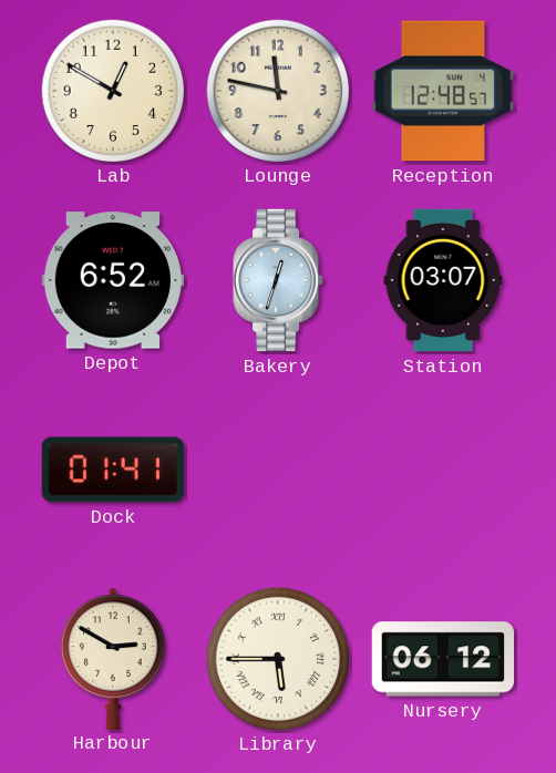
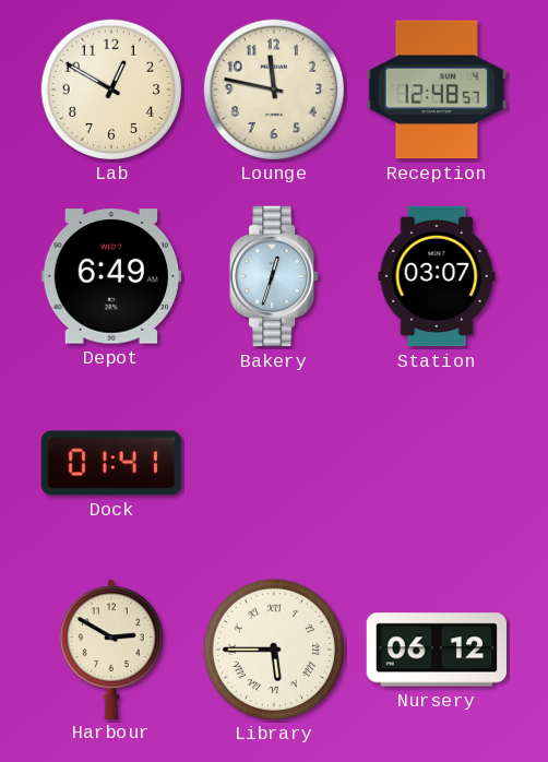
Depot: 6:52 -> 6:49 (110, 276)
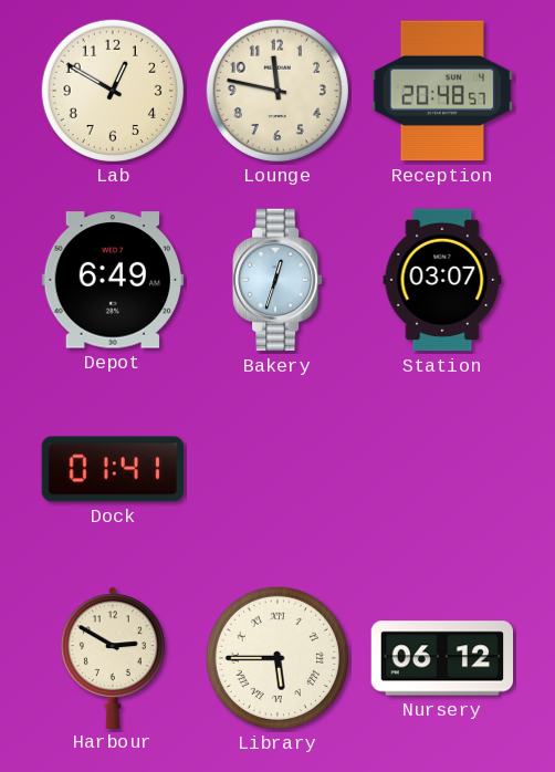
Reception: 12:48 -> 20:48 (441, 91)
